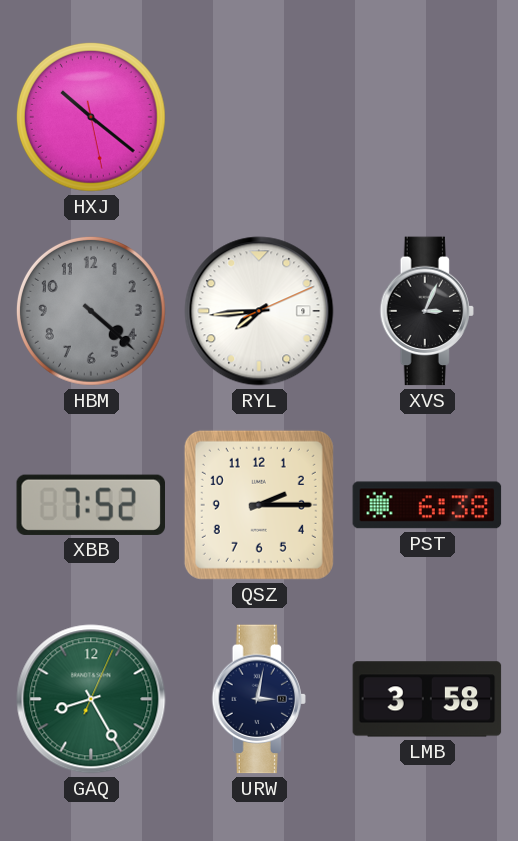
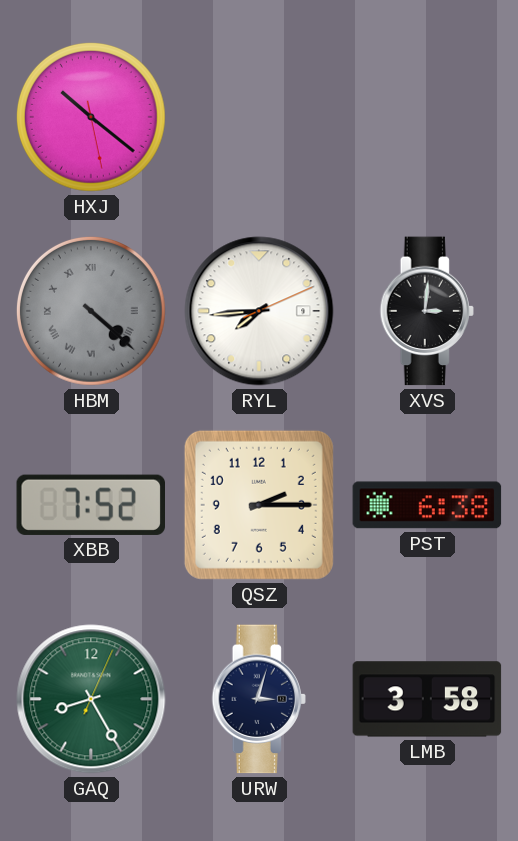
HBM numerals: Arabic -> Roman (91, 311)
XVS: 3:04 -> 3:01 (427, 311)
URW: 3:02 -> 3:03 (259, 699)
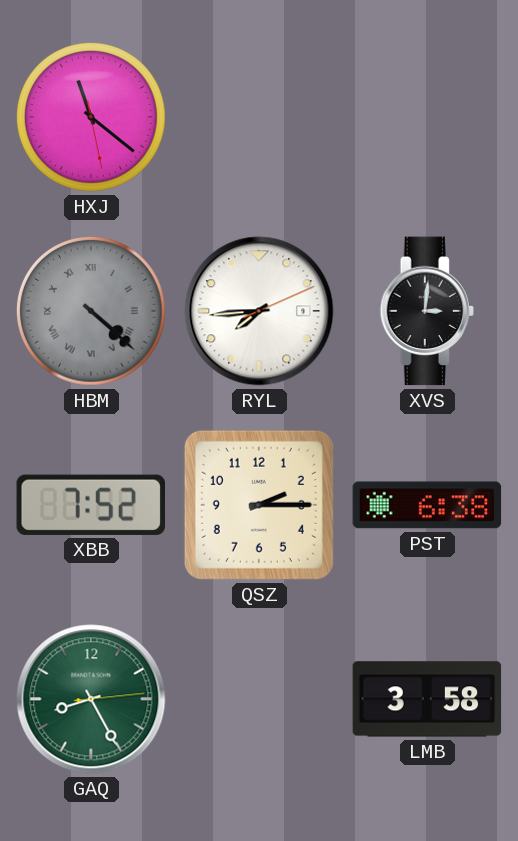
HXJ: 10:21 -> 11:21 (91, 117)
GAQ: 8:25:04 -> 8:25:14 (91, 699)
URW: 3:03 -> none (259, 699)
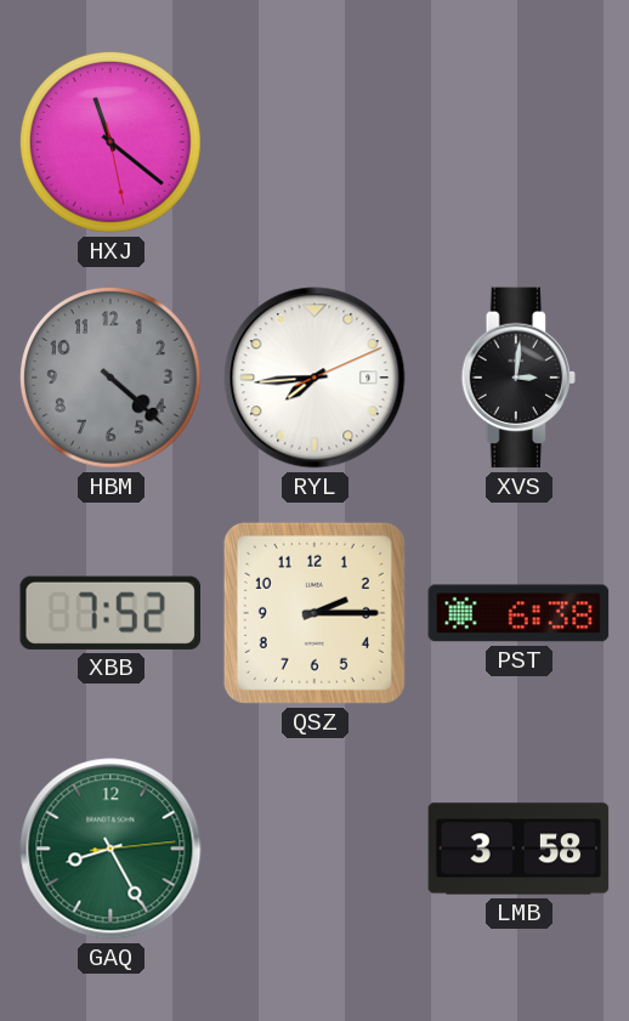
HBM numerals: Roman -> Arabic (110, 378)
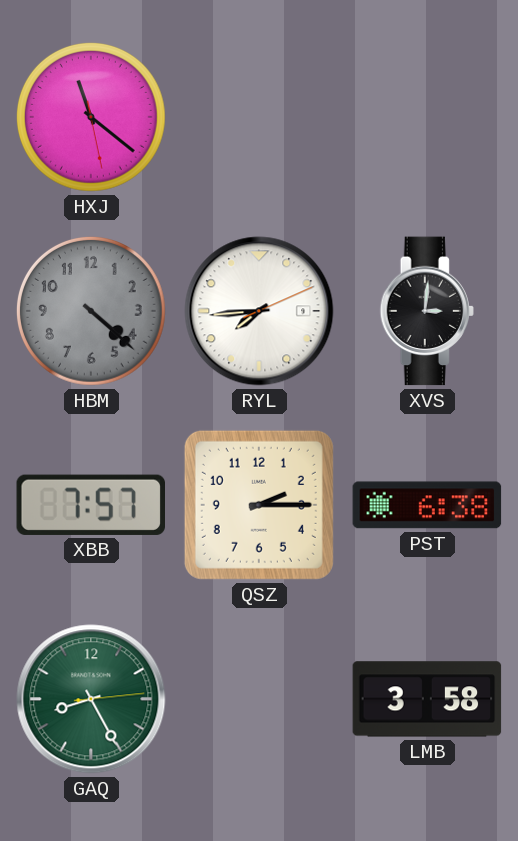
XBB: 7:52 -> 7:57 (90, 505)
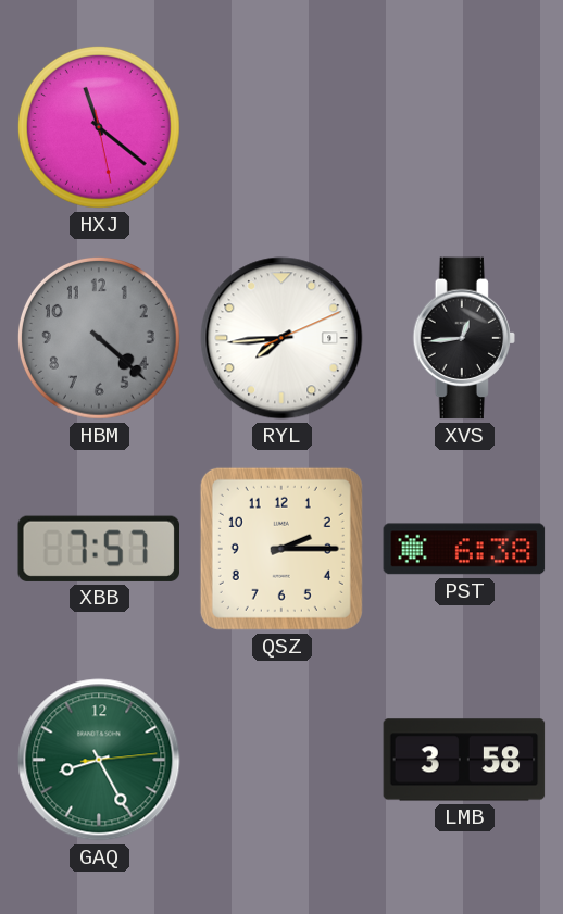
XVS: 3:01 -> 12:44 (464, 338)
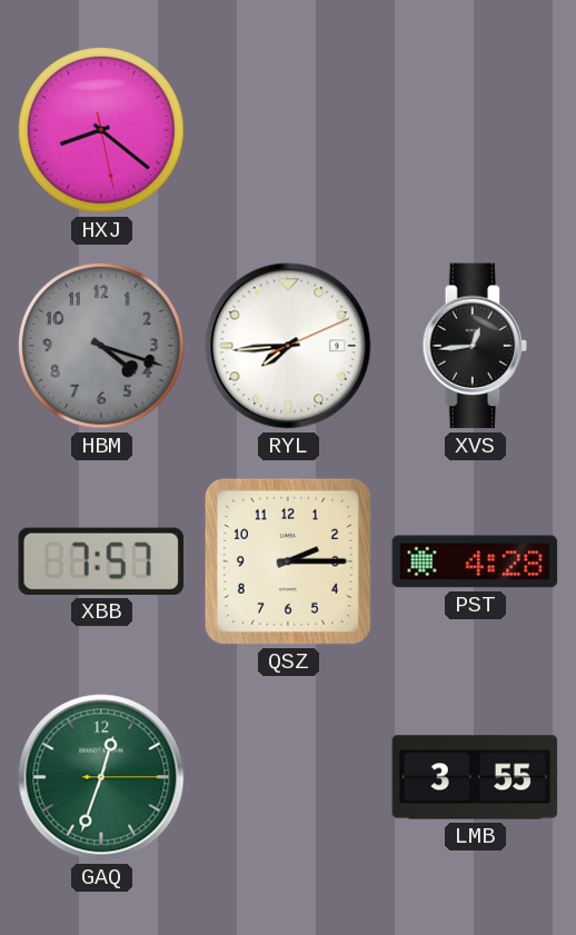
HXJ: 11:21 -> 8:21 (101, 130)
HBM: 4:22 -> 4:18 (101, 346)
PST: 6:38 -> 4:28 (475, 561)
GAQ: 8:25 -> 12:33 (101, 777)
LMB: 3:58 -> 3:55 (475, 777)
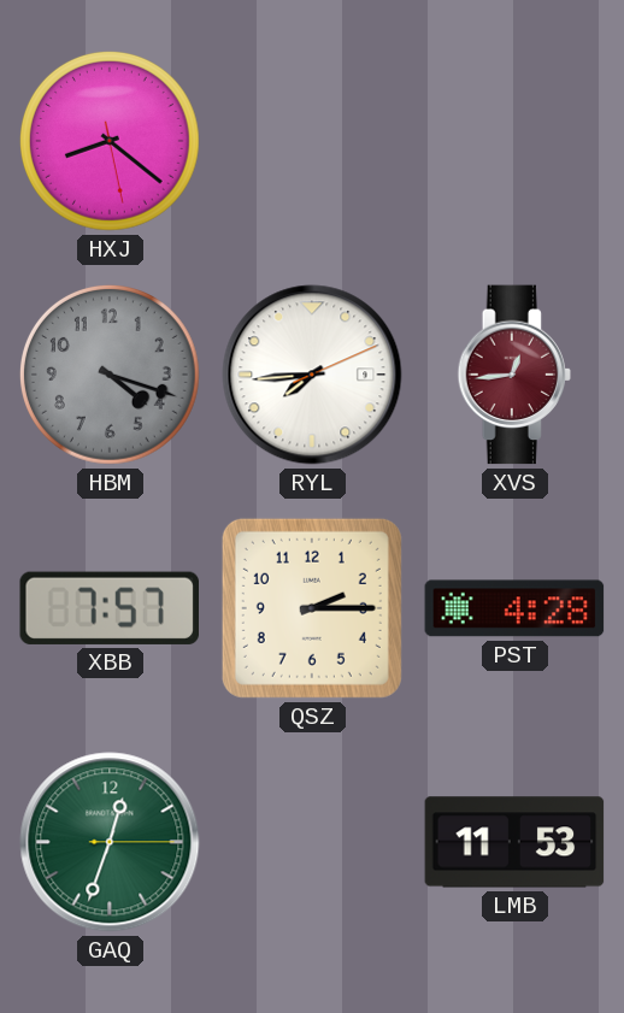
XVS dial: black -> burgundy (514, 375)
LMB: 3:55 -> 11:53 (514, 842)
